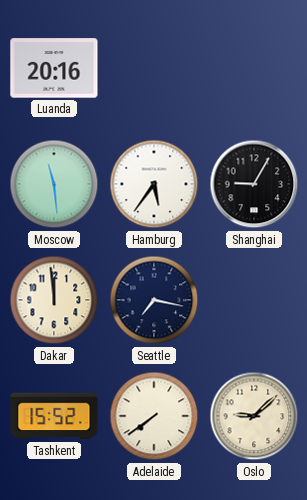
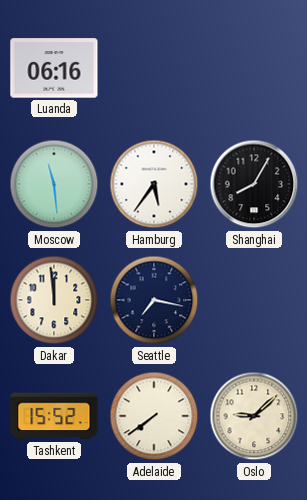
Luanda: 20:16 -> 06:16 (54, 68)
Shanghai: 9:05 -> 8:05 (254, 184)
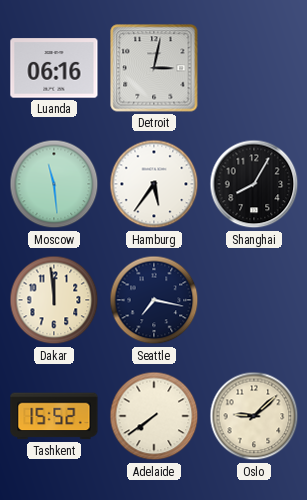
Detroit: none -> 3:02 (154, 68)
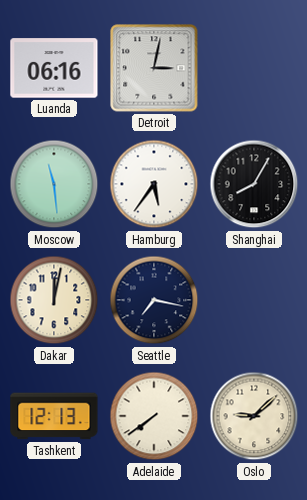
Dakar: 11:59 -> 12:02 (54, 300)
Tashkent: 15:52 -> 12:13 (54, 416)
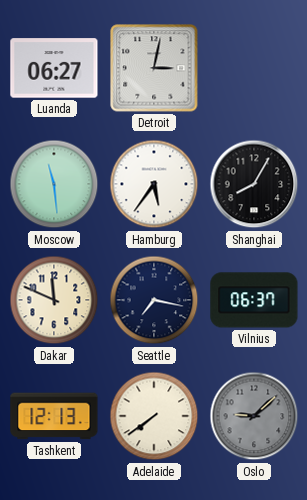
Luanda: 06:16 -> 06:27 (54, 68)
Dakar: 12:02 -> 11:49 (54, 300)
Vilnius: none -> 06:37 (254, 300)
Oslo dial: cream -> grey (254, 416)
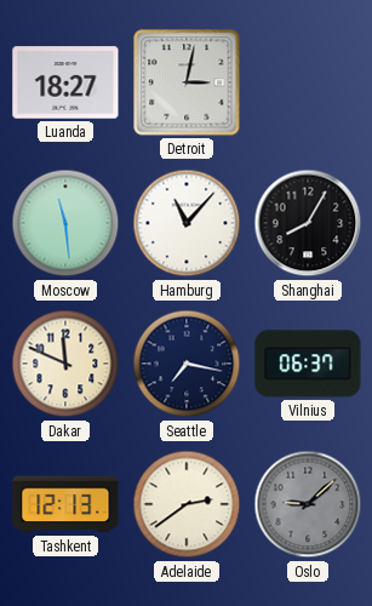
Luanda: 06:27 -> 18:27 (65, 82)
Hamburg: 5:36 -> 11:07 (187, 223)
Adelaide: 7:39 -> 2:39 (187, 504)
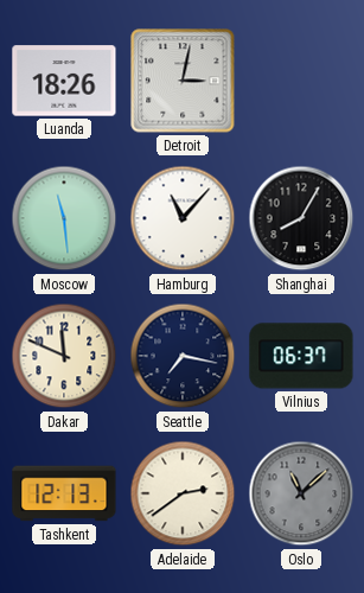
Luanda: 18:27 -> 18:26 (64, 81)
Oslo: 9:08 -> 11:08 (301, 493)
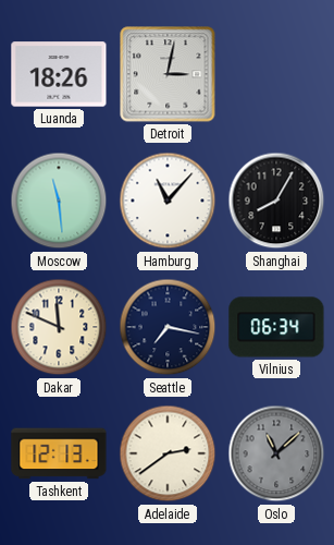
Vilnius: 06:37 -> 06:34 (276, 327)
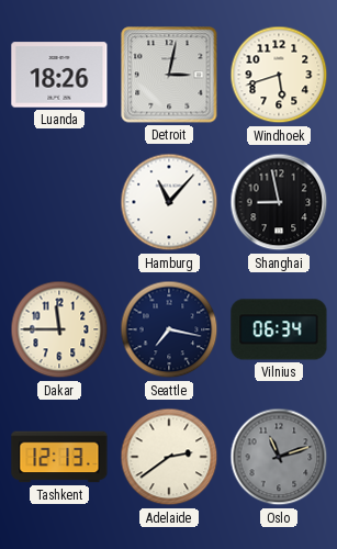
Windhoek: none -> 5:42 (279, 75)
Moscow: 11:29 -> none (59, 201)
Shanghai: 8:05 -> 8:58 (279, 202)
Dakar: 11:49 -> 11:45 (59, 329)
Oslo: 11:08 -> 11:12 (279, 457)
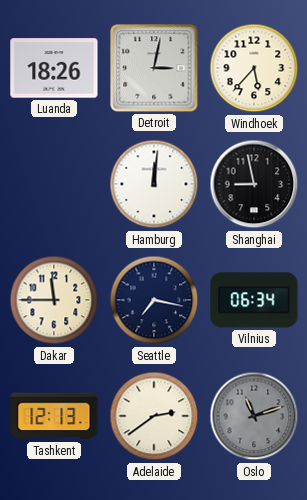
Windhoek: 5:42 -> 5:37 (254, 68)
Hamburg: 11:07 -> 12:01 (154, 184)
